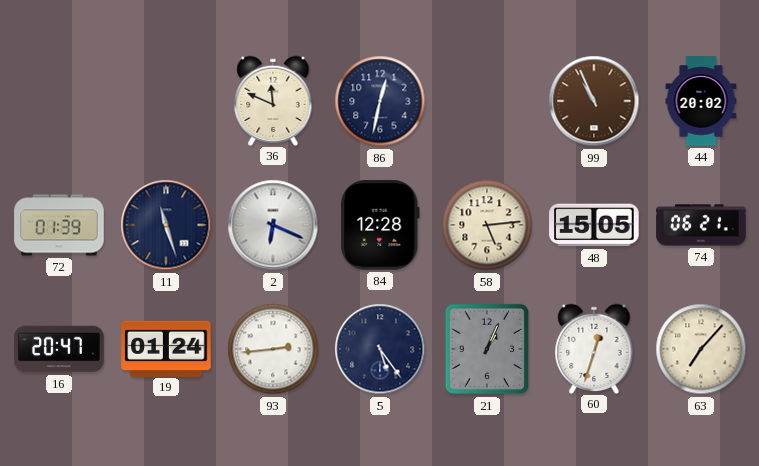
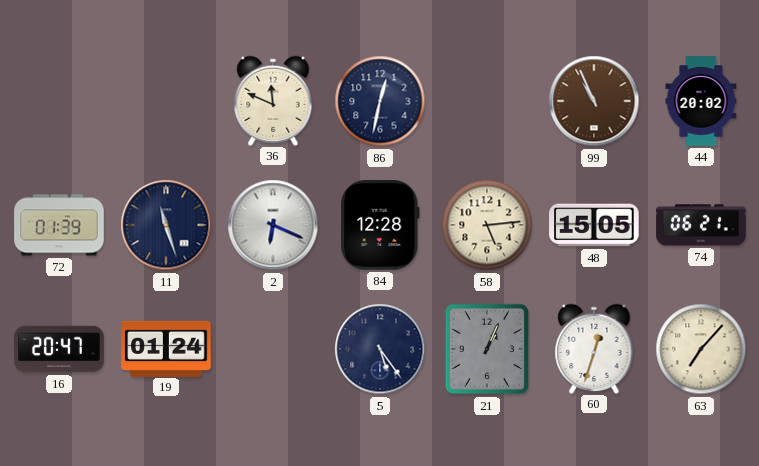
93: 2:44 -> none (273, 349)
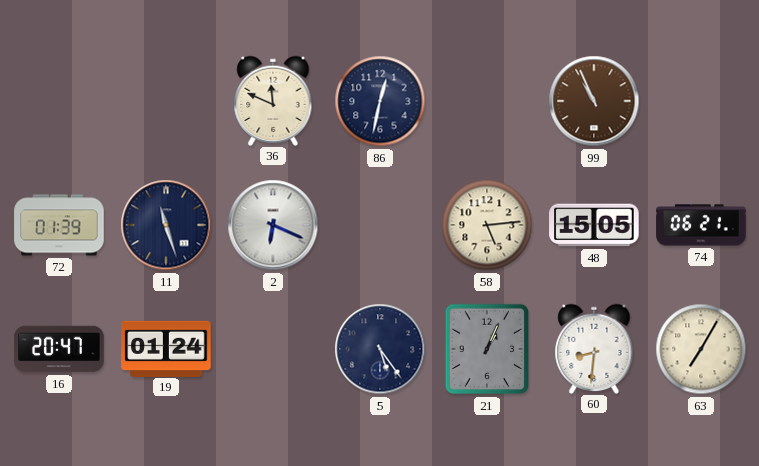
44: 20:02 -> none (701, 101)
84: 12:28 -> none (380, 225)
60: 12:33 -> 8:31 (594, 348)
63: 7:07 -> 7:05 (701, 349)
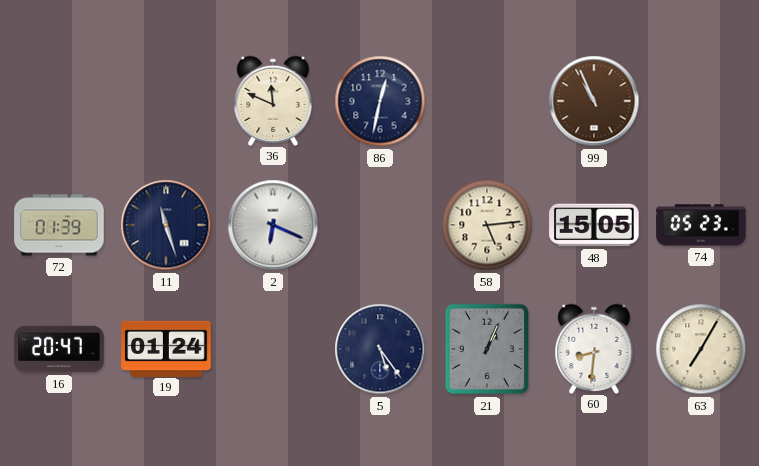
74: 06:21 -> 05:23 (701, 225)
